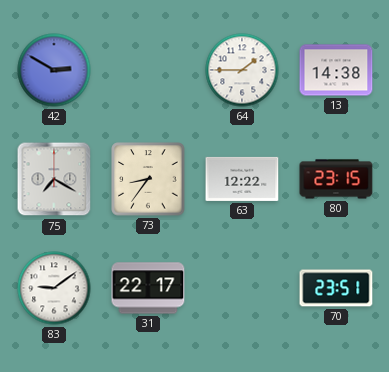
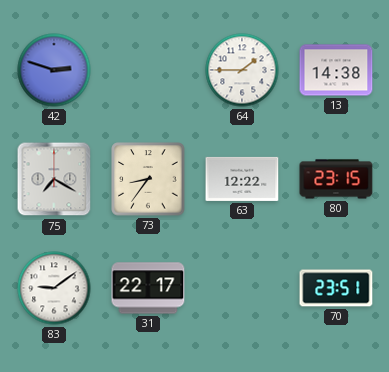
42: 2:50 -> 2:48 (54, 70)
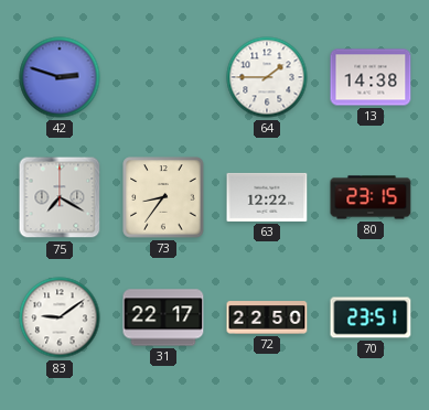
72: none -> 22:50 (267, 317)
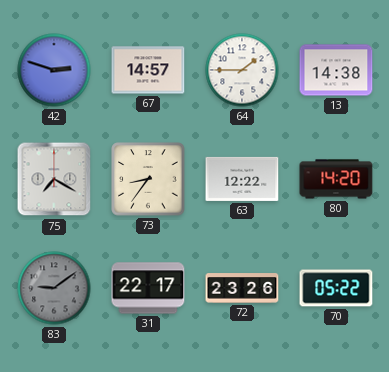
67: none -> 14:57 (148, 70)
80: 23:15 -> 14:20 (336, 179)
83 dial: white -> grey (54, 288)
72: 22:50 -> 23:26 (242, 288)
70: 23:51 -> 05:22 (336, 288)
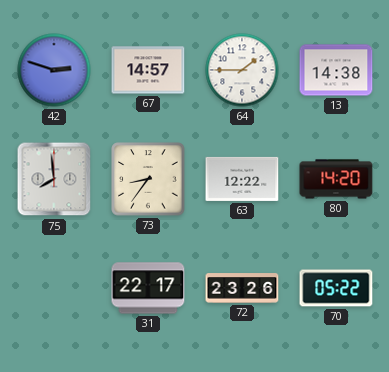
75: 7:20 -> 7:59 (54, 179)
83: 9:09 -> none (54, 288)
